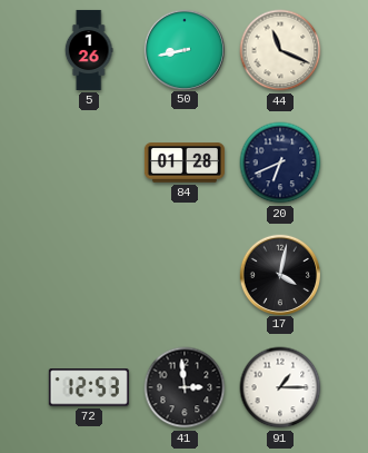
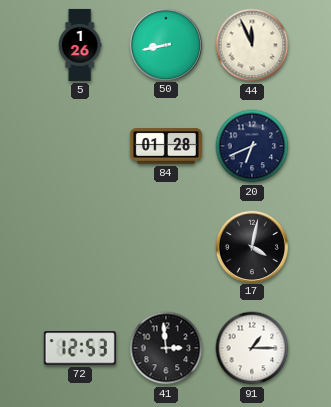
44: 11:19 -> 11:56 (252, 45)
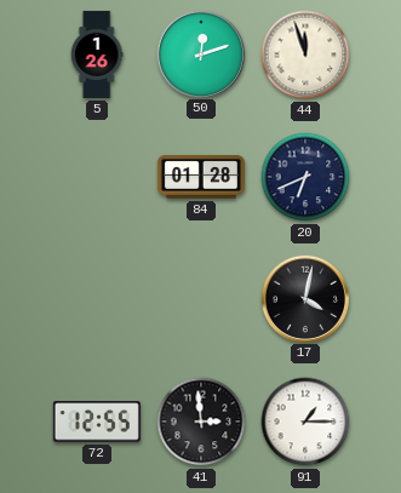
50: 8:43 -> 12:12 (200, 53)
44: 11:56 -> 11:57 (305, 55)
72: 12:53 -> 12:55 (97, 422)
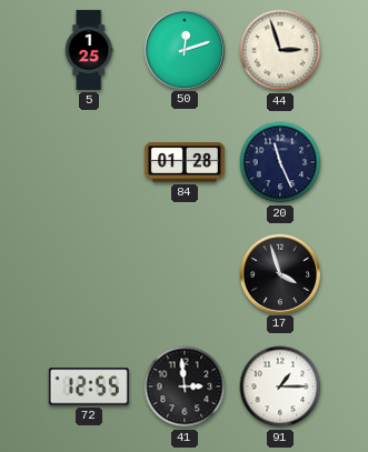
5: 1:26 -> 1:25 (89, 50)
44: 11:57 -> 2:57 (280, 50)
20: 6:41 -> 11:26 (280, 162)
17: 4:02 -> 3:57 (279, 273)
